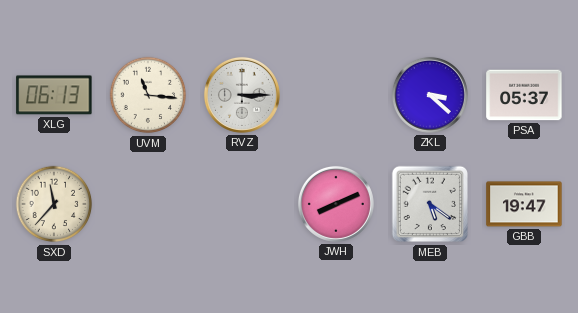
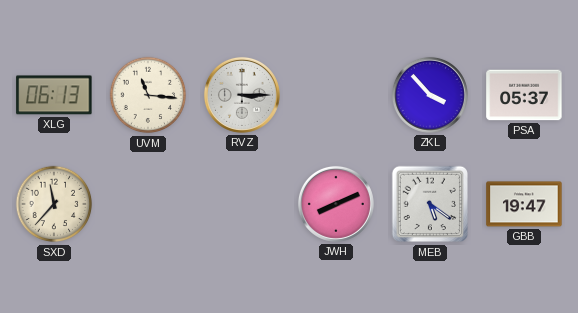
ZKL: 3:22 -> 3:53 (430, 95)
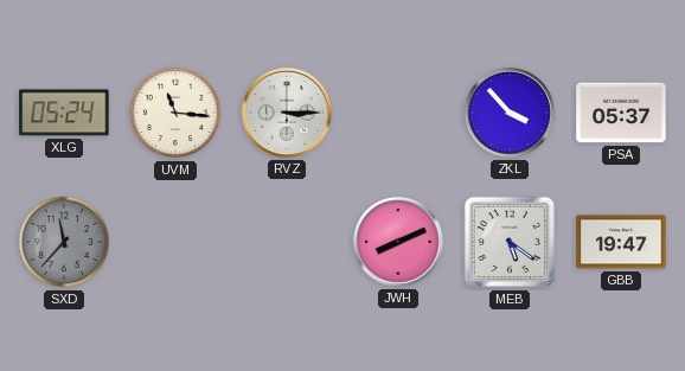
XLG: 06:13 -> 05:24 (64, 113)
SXD dial: cream -> grey (64, 242)
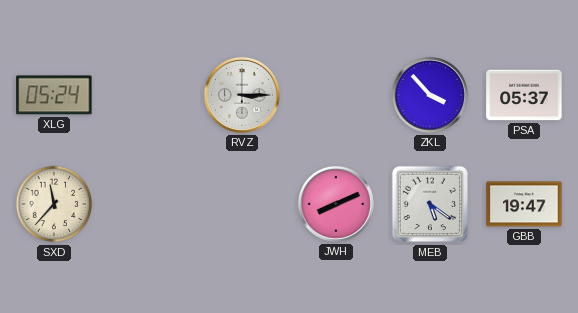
UVM: 11:16 -> none (175, 113)
SXD dial: grey -> cream (54, 204)
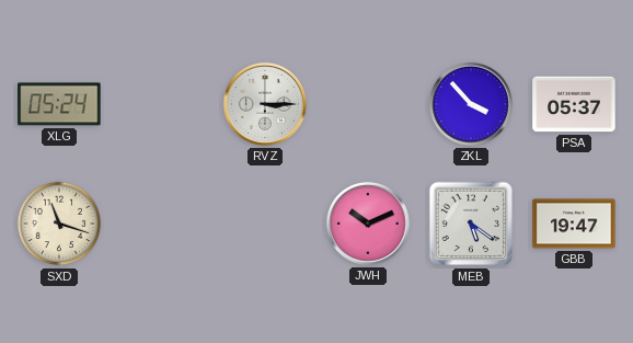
SXD: 11:37 -> 11:18 (59, 224)
JWH: 8:11 -> 10:11 (368, 224)
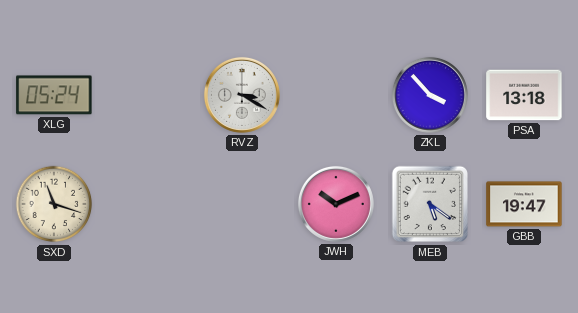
RVZ: 3:15 -> 3:20 (242, 95)
PSA: 05:37 -> 13:18 (524, 95)
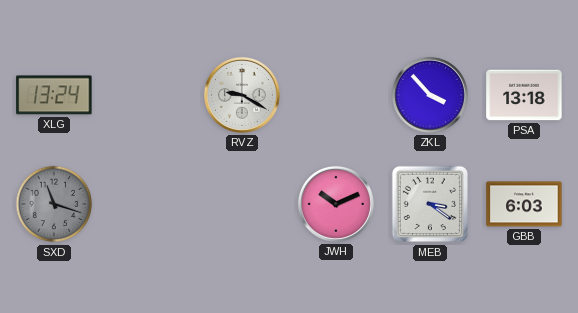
XLG: 05:24 -> 13:24 (54, 95)
RVZ: 3:20 -> 9:20 (242, 95)
SXD dial: cream -> grey (54, 204)
MEB: 5:21 -> 3:21 (430, 204)
GBB: 19:47 -> 6:03 (524, 204)
